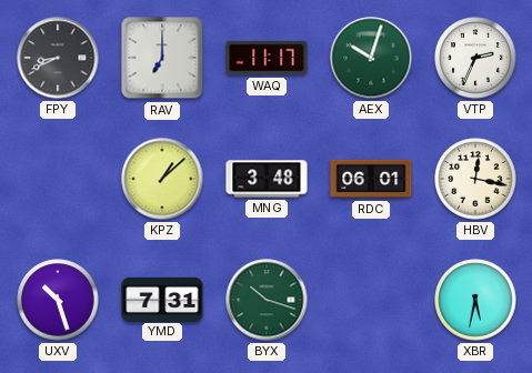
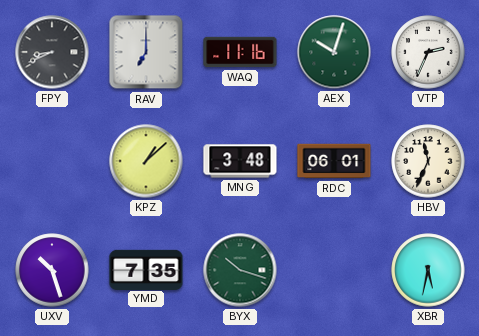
WAQ: 11:17 -> 11:16 (240, 52)
HBV: 12:17 -> 11:34 (428, 161)
YMD: 7:31 -> 7:35 (146, 269)
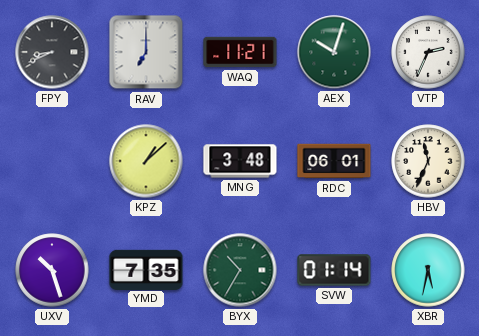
WAQ: 11:16 -> 11:21 (240, 52)
BYX: 10:18 -> 10:35 (240, 270)
SVW: none -> 01:14 (334, 270)
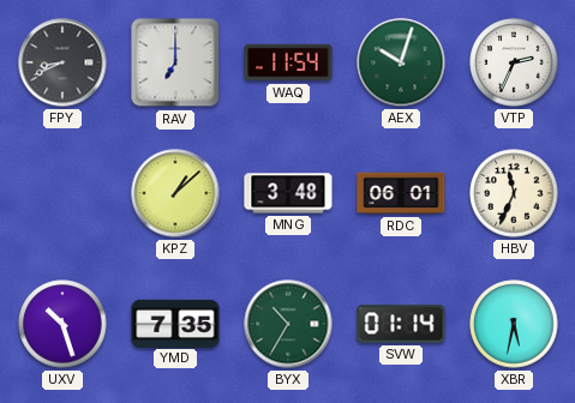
WAQ: 11:21 -> 11:54 (288, 62)
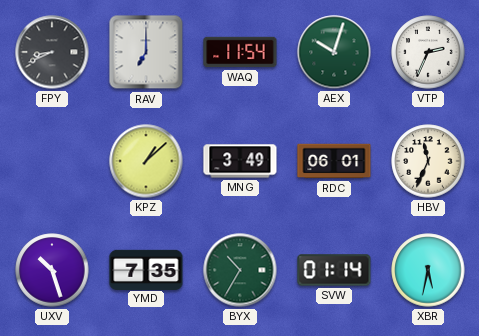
MNG: 3:48 -> 3:49 (240, 161)
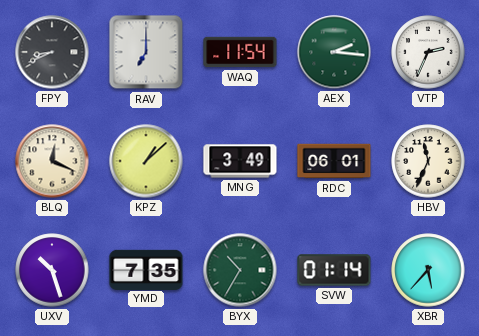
AEX: 10:03 -> 2:16 (334, 52)
BLQ: none -> 12:19 (52, 161)
XBR: 5:32 -> 5:37 (428, 270)
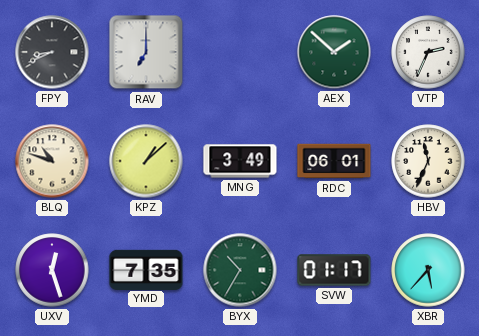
WAQ: 11:54 -> none (240, 52)
AEX: 2:16 -> 1:52 (334, 52)
BLQ: 12:19 -> 10:48 (52, 161)
UXV: 10:27 -> 12:27 (52, 270)
SVW: 01:14 -> 01:17 (334, 270)
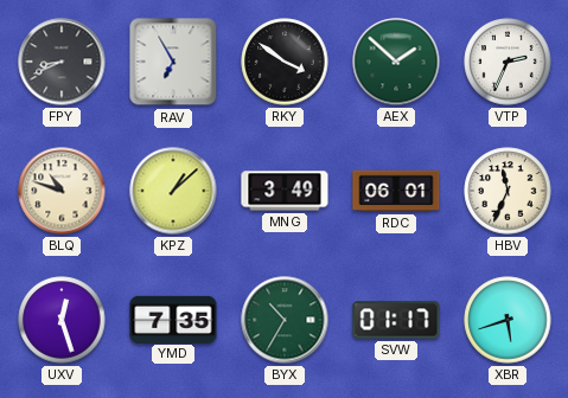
RAV: 7:00 -> 6:55 (173, 62)
RKY: none -> 3:51 (285, 62)
XBR: 5:37 -> 5:42 (508, 320)
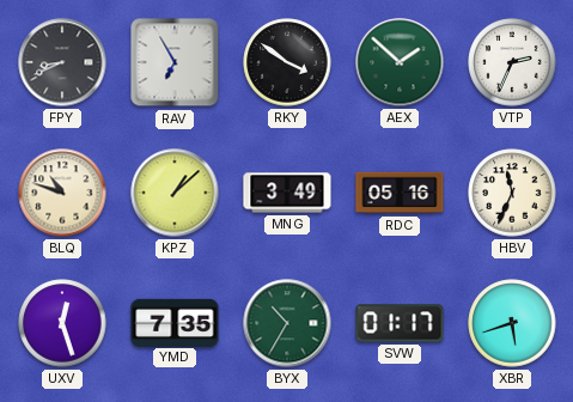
RDC: 06:01 -> 05:16 (400, 193)
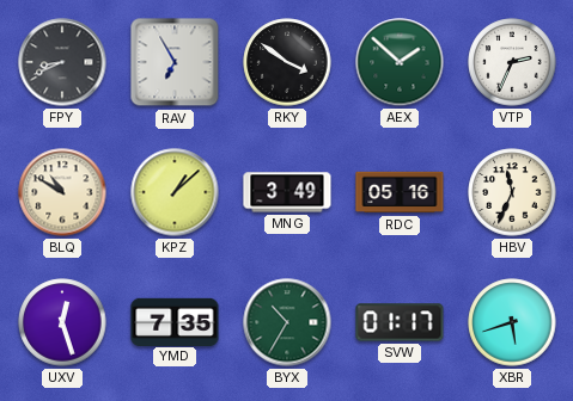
BLQ: 10:48 -> 10:50 (62, 192)
